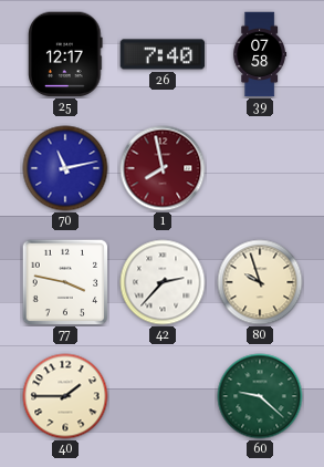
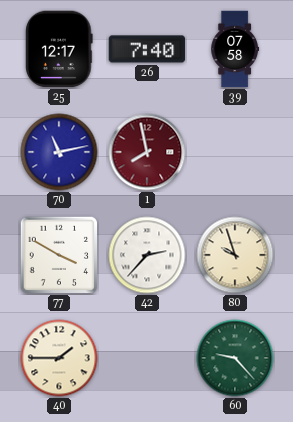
77: 3:47 -> 3:50 (58, 254)
60: 9:22 -> 9:23 (235, 358)
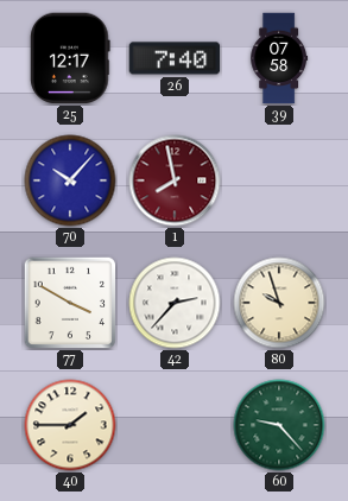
70: 11:13 -> 10:07 (70, 180)
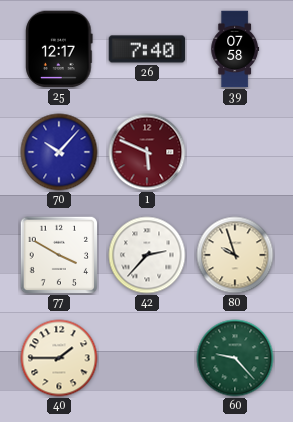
1: 7:58 -> 5:49 (147, 152)
